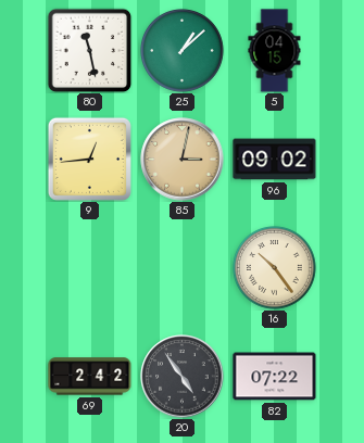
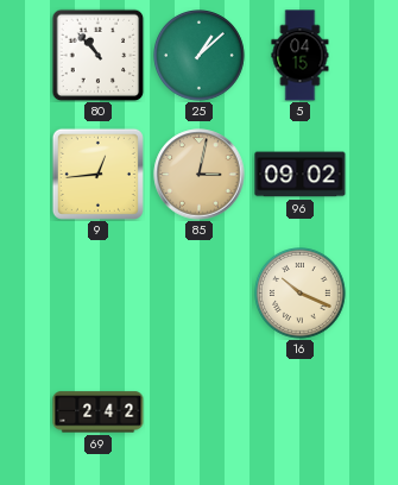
80: 11:28 -> 10:53 (97, 55)
16: 10:24 -> 10:19 (301, 294)
20: 4:54 -> none (183, 377)
82: 07:22 -> none (275, 377)
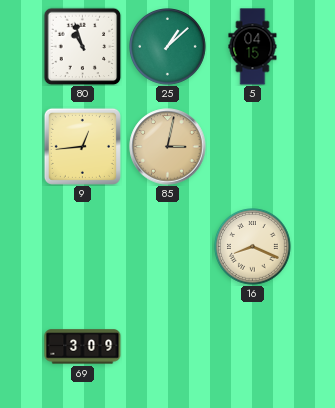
80: 10:53 -> 10:57 (82, 46)
96: 09:02 -> none (301, 175)
16: 10:19 -> 8:19 (253, 247)
69: 2:42 -> 3:09 (83, 347)
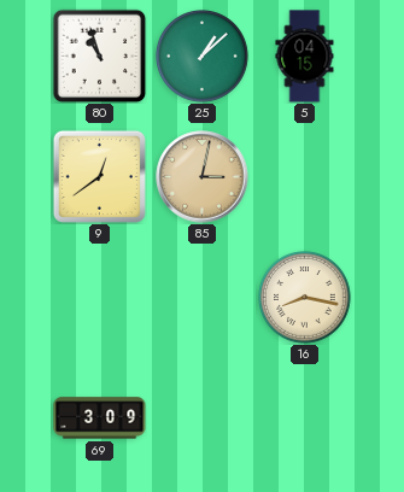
9: 12:44 -> 12:39 (99, 176)
16: 8:19 -> 8:17 (305, 298)
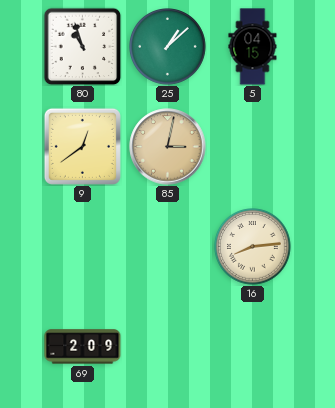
16: 8:17 -> 8:14 (253, 247)
69: 3:09 -> 2:09 (83, 347)
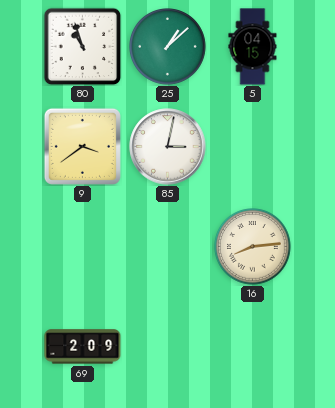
9: 12:39 -> 3:39 (82, 146)
85 dial: champagne -> white (168, 147)
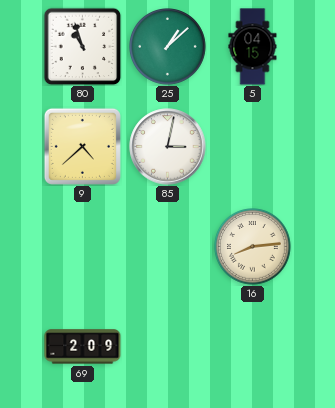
9: 3:39 -> 4:38 (82, 146)
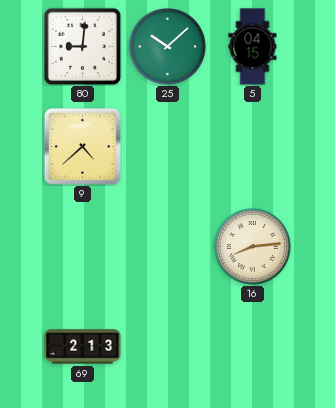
80: 10:57 -> 9:01 (82, 46)
25: 1:08 -> 10:08 (168, 47)
85: 3:02 -> none (168, 147)
69: 2:09 -> 2:13 (83, 347)
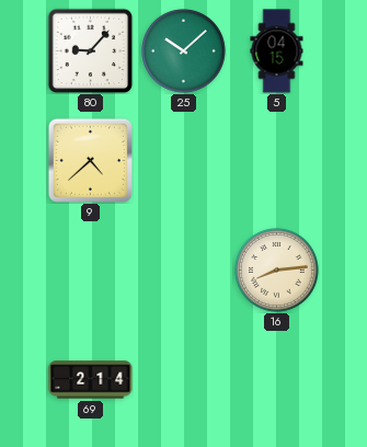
80: 9:01 -> 9:07 (90, 50)
69: 2:13 -> 2:14 (91, 380)
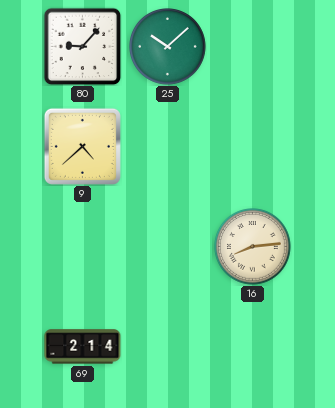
5: 04:15 -> none (277, 51)
